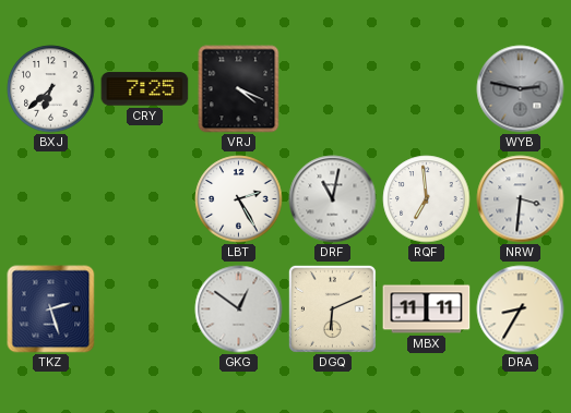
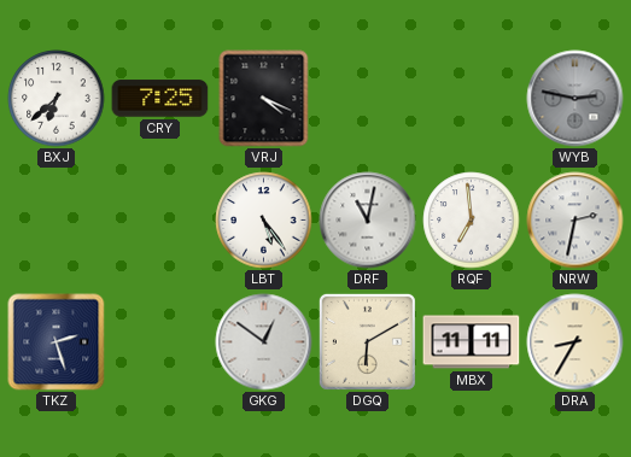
LBT: 2:25 -> 5:24 (264, 221)
NRW: 3:31 -> 2:32 (576, 221)
DGQ: 6:11 -> 6:10 (367, 341)
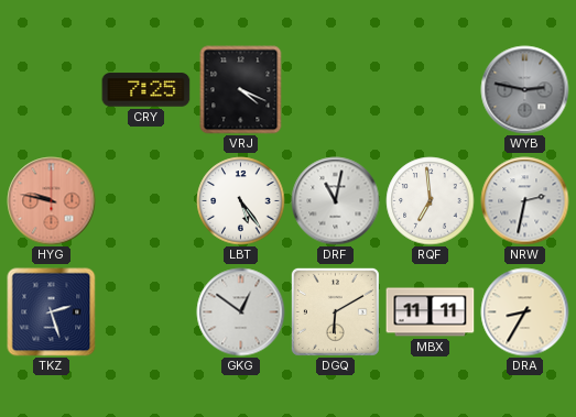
BXJ: 6:38 -> none (57, 99)
HYG: none -> 9:47 (52, 201)
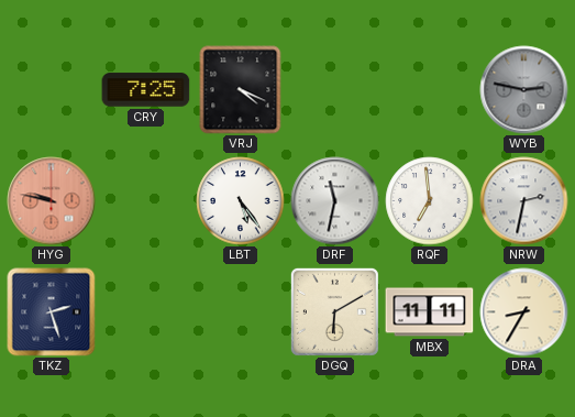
DRF: 11:02 -> 11:32 (335, 201)
GKG: 12:51 -> none (241, 312)
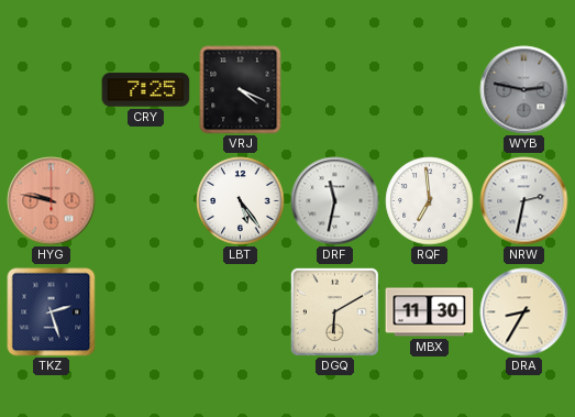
MBX: 11:11 -> 11:30 (430, 312)
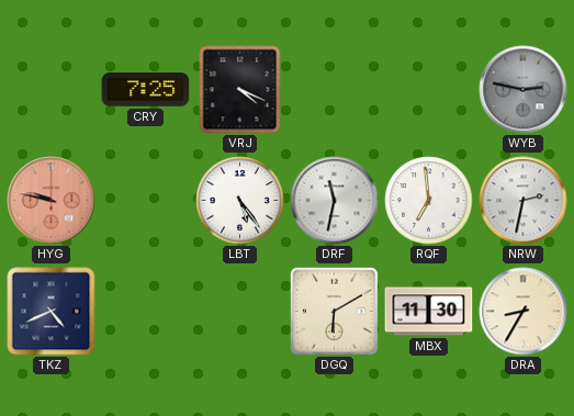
TKZ: 2:27 -> 4:41 (52, 312)
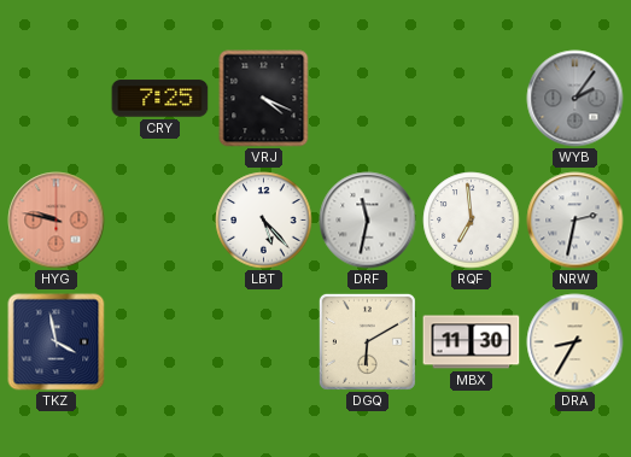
WYB: 2:47 -> 2:06 (576, 99)
LBT: 5:24 -> 5:23 (264, 221)
TKZ: 4:41 -> 3:58 (57, 342)
